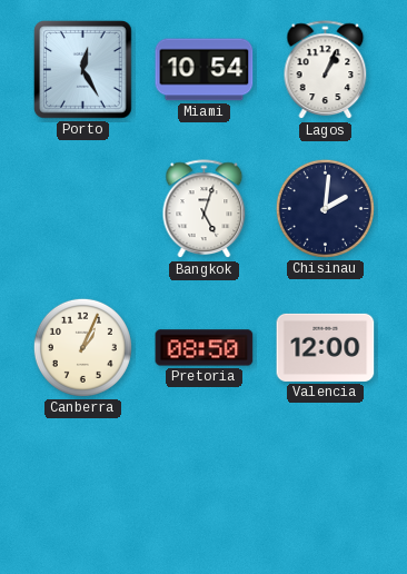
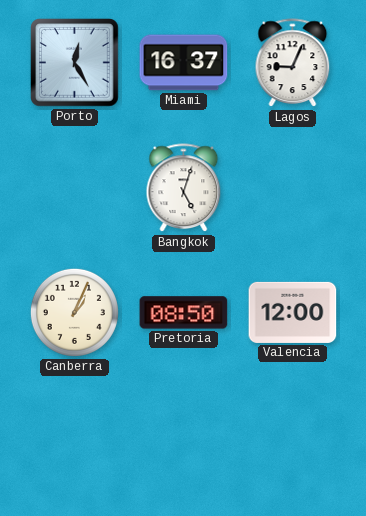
Miami: 10:54 -> 16:37 (184, 63)
Lagos: 1:04 -> 9:04 (293, 63)
Chisinau: 2:01 -> none (325, 208)
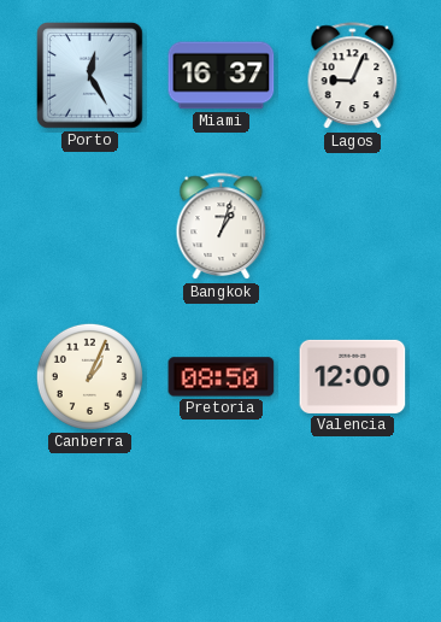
Bangkok: 5:03 -> 1:03 (222, 227)
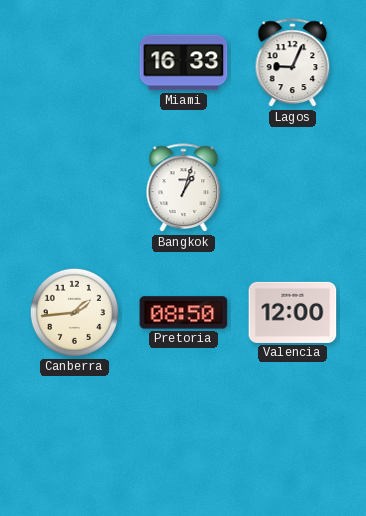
Porto: 12:25 -> none (90, 76)
Miami: 16:37 -> 16:33 (184, 63)
Canberra: 1:04 -> 1:44 (74, 312)
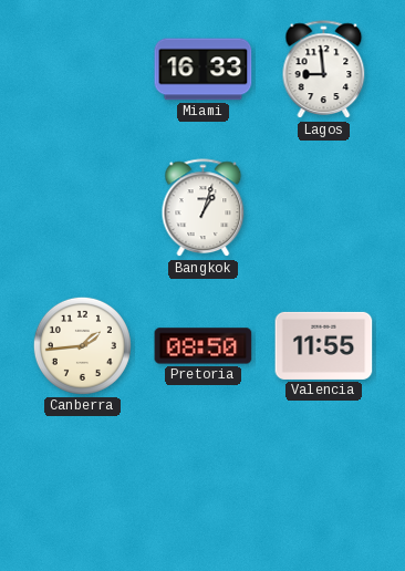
Lagos: 9:04 -> 8:59 (324, 70)
Valencia: 12:00 -> 11:55 (324, 345)
